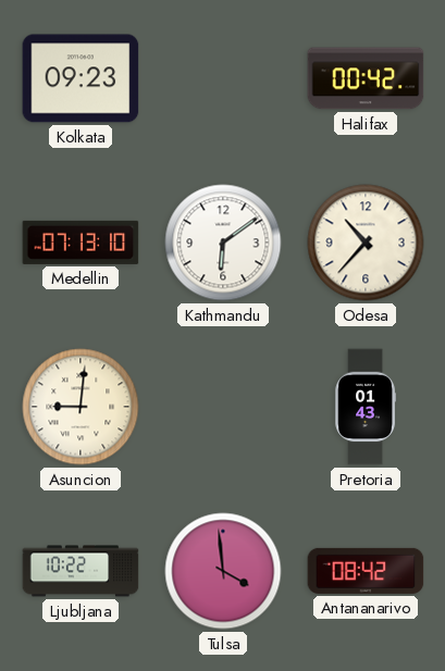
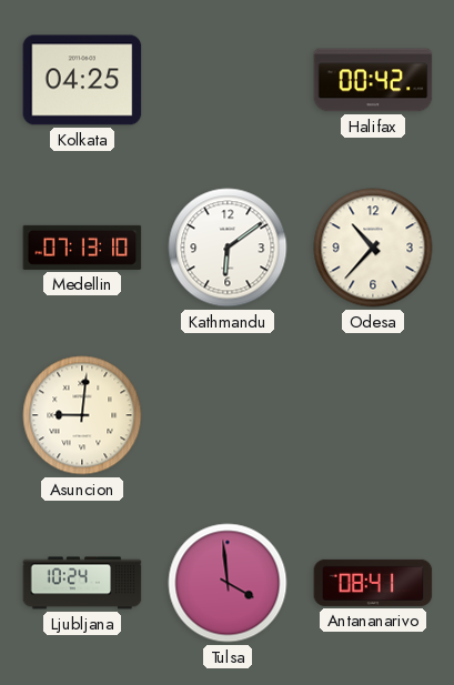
Kolkata: 09:23 -> 04:25 (82, 80)
Pretoria: 01:43 -> none (364, 407)
Ljubljana: 10:22 -> 10:24 (82, 583)
Antananarivo: 08:42 -> 08:41 (373, 583)
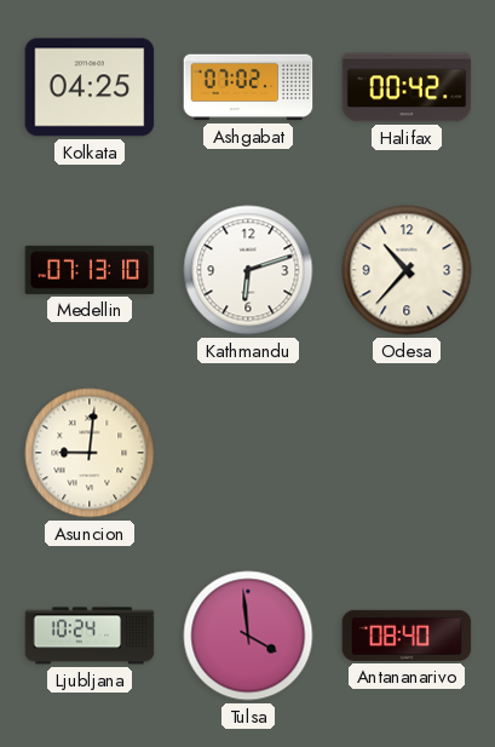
Ashgabat: none -> 07:02 (248, 87)
Kathmandu: 6:09 -> 6:12 (248, 270)
Antananarivo: 08:41 -> 08:40 (407, 636)
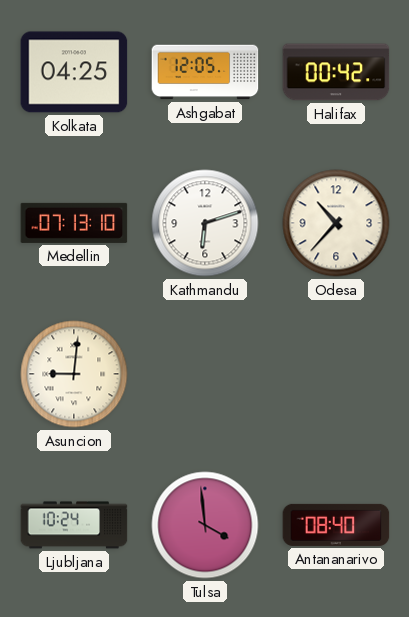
Ashgabat: 07:02 -> 12:05 (205, 72)
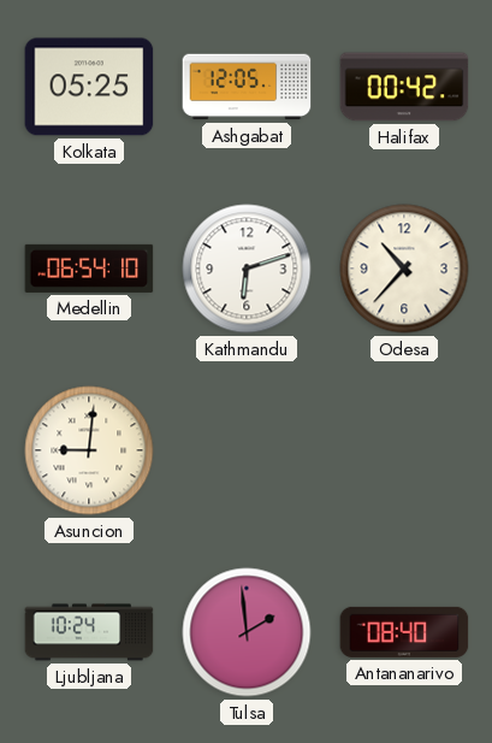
Kolkata: 04:25 -> 05:25 (89, 87)
Medellin: 07:13 -> 06:54 (89, 269)
Tulsa: 3:59 -> 1:59 (247, 632)
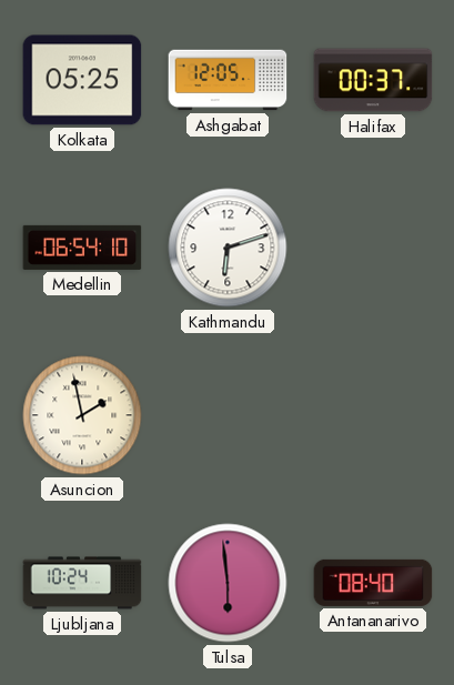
Halifax: 00:42 -> 00:37 (373, 80)
Odesa: 10:37 -> none (404, 269)
Asuncion: 9:01 -> 1:58 (82, 415)
Tulsa: 1:59 -> 5:59 (228, 583)
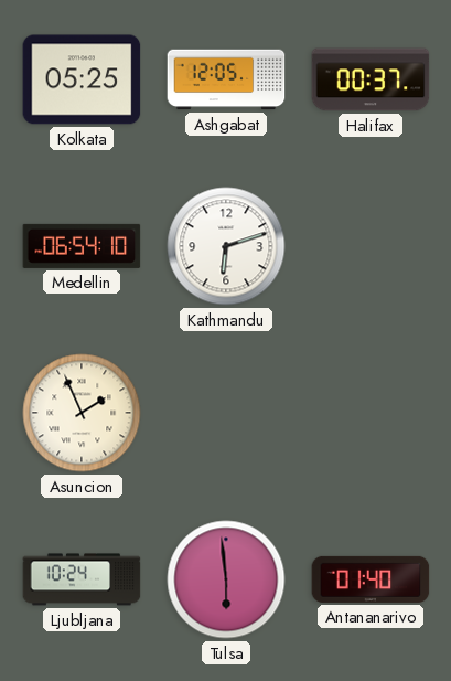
Asuncion: 1:58 -> 1:56 (82, 413)
Antananarivo: 08:40 -> 01:40 (371, 579)
